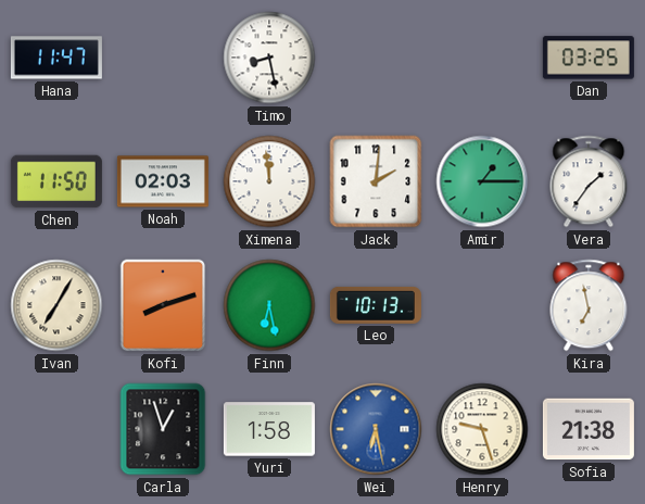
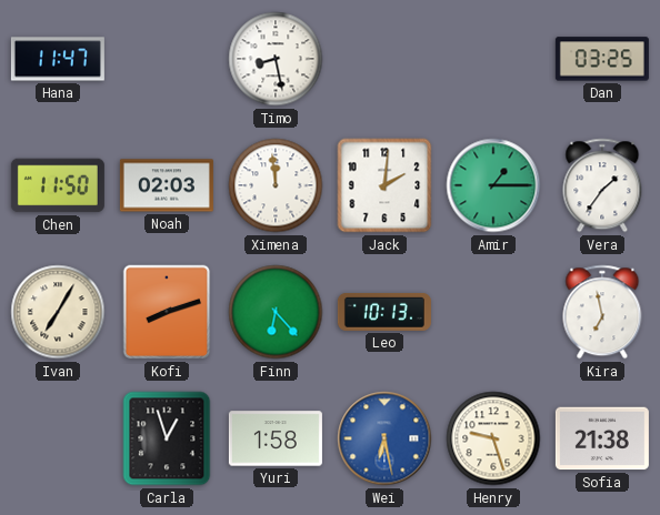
Finn: 6:28 -> 6:23 (276, 312)
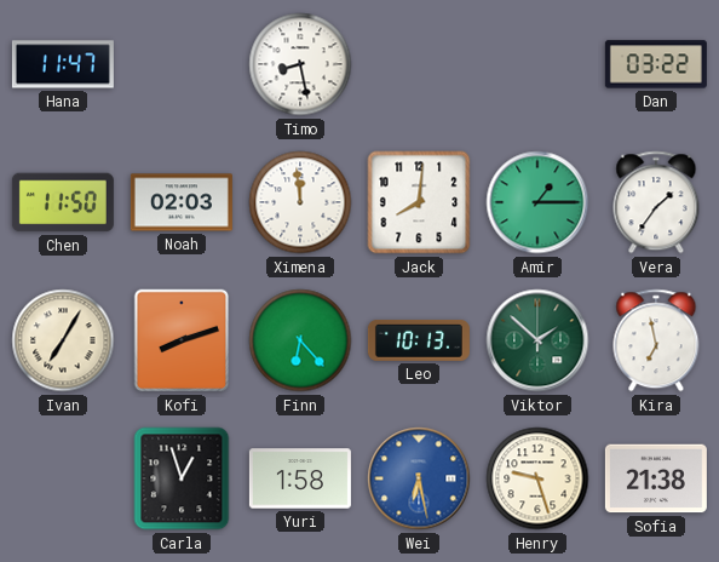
Dan: 03:25 -> 03:22 (656, 64)
Jack: 2:01 -> 8:01 (419, 202)
Viktor: none -> 1:52 (537, 340)
